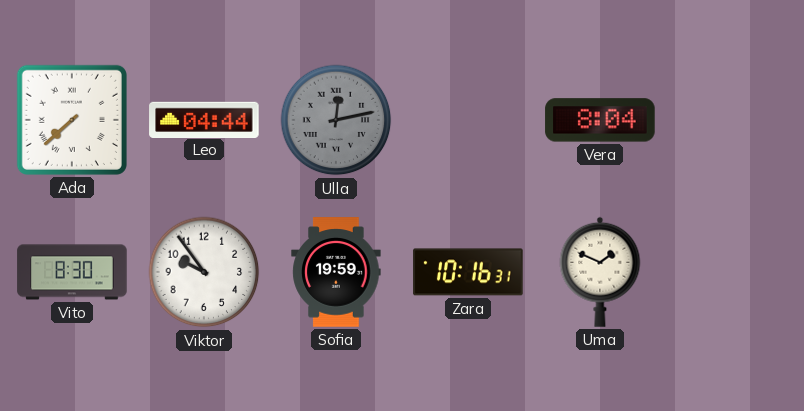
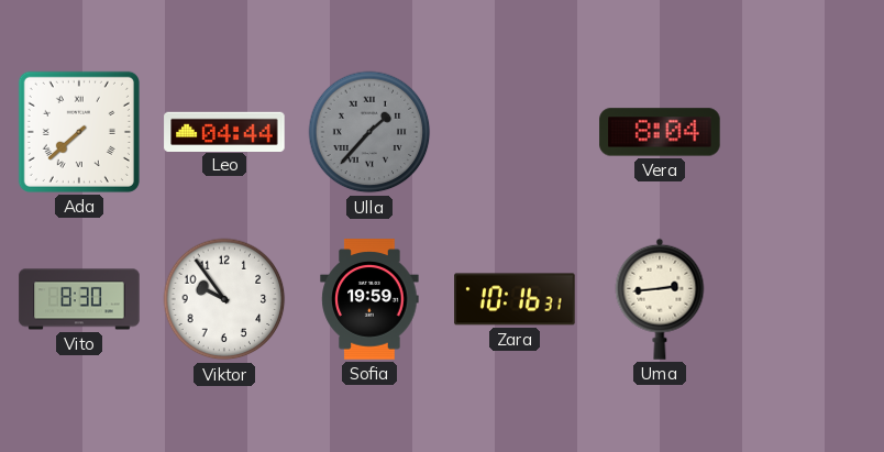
Ulla: 12:13 -> 1:37 (369, 132)
Uma: 1:49 -> 2:44 (660, 299)
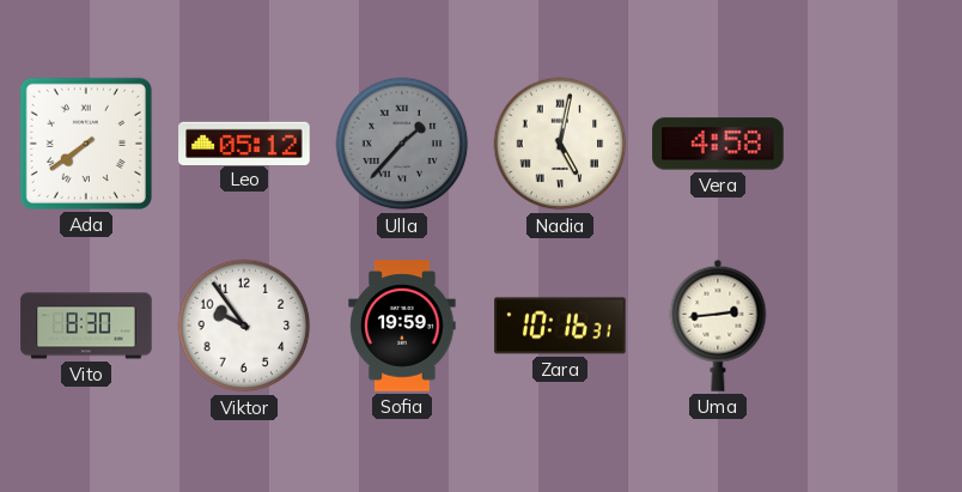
Ada: 7:38 -> 7:39 (86, 144)
Leo: 04:44 -> 05:12 (244, 142)
Nadia: none -> 5:02 (560, 144)
Vera: 8:04 -> 4:58 (718, 144)
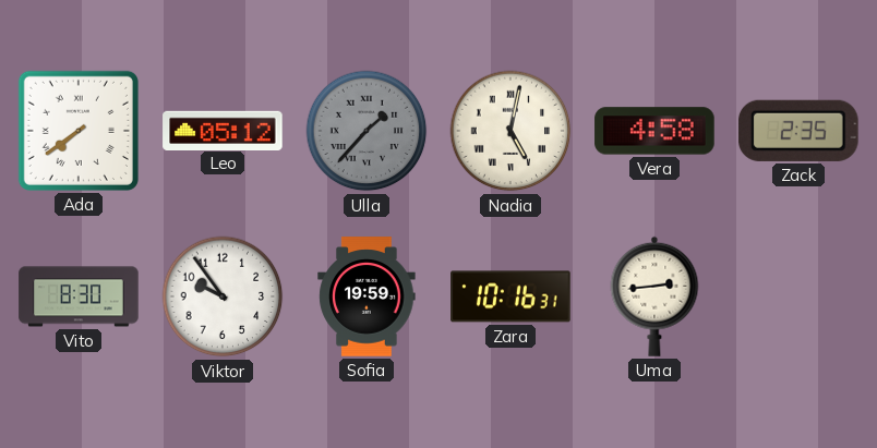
Zack: none -> 2:35 (800, 131)
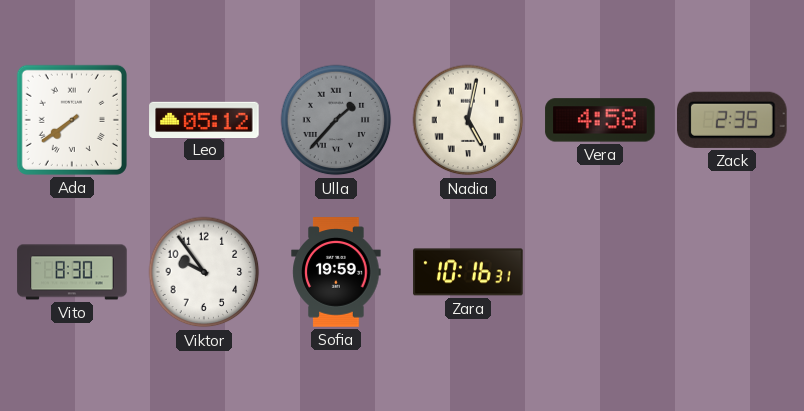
Uma: 2:44 -> none (654, 296)
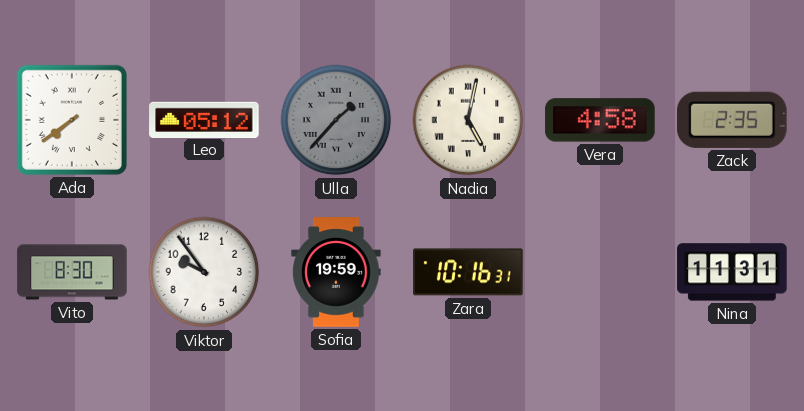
Nina: none -> 11:31 (732, 272)
